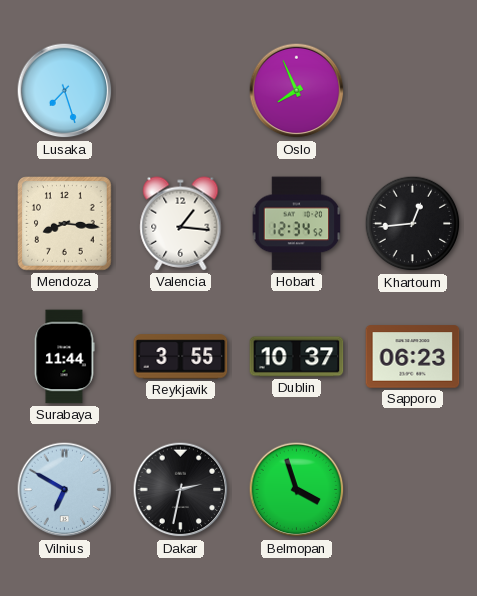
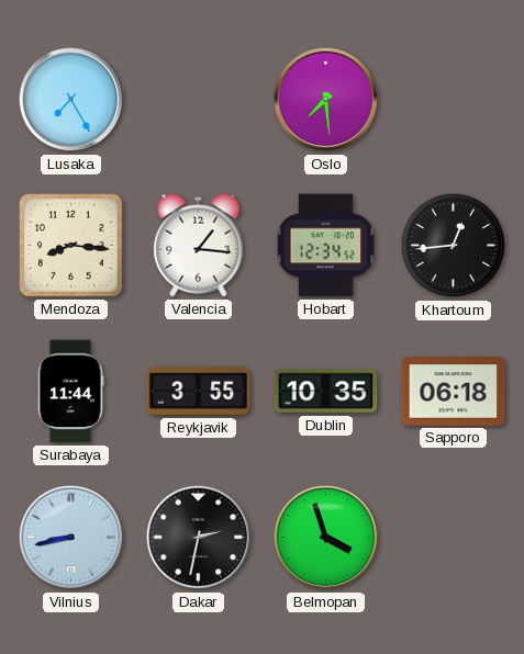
Lusaka: 7:27 -> 7:25 (71, 100)
Oslo: 7:56 -> 7:29 (326, 100)
Dublin: 10:37 -> 10:35 (326, 392)
Sapporo: 06:23 -> 06:18 (454, 392)
Vilnius: 6:50 -> 8:43 (71, 538)
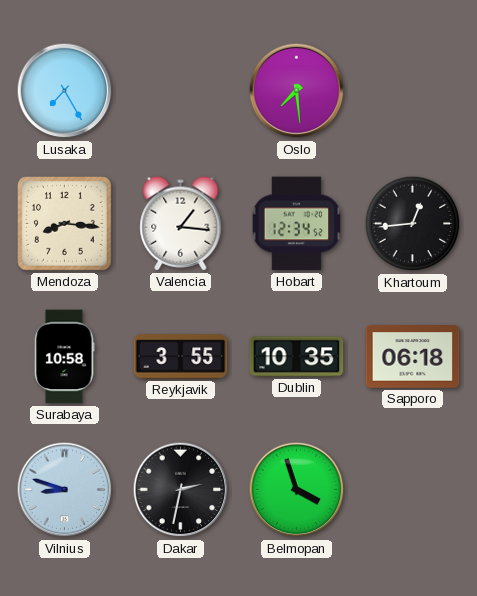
Surabaya: 11:44 -> 10:58 (64, 357)
Vilnius: 8:43 -> 8:48 (65, 490)
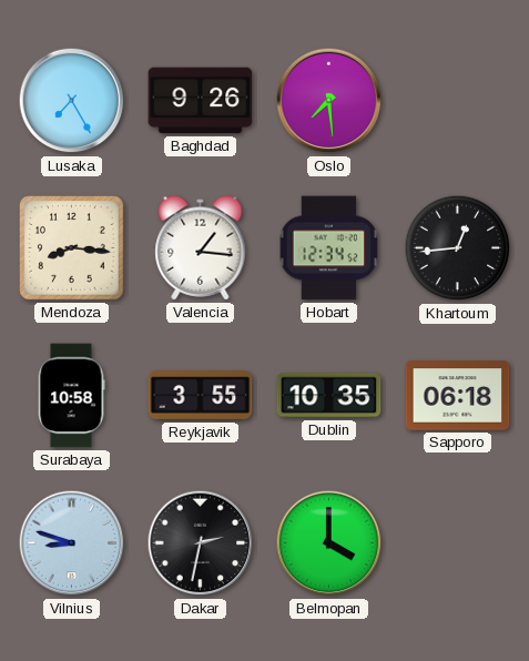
Baghdad: none -> 9:26 (201, 101)
Belmopan: 3:57 -> 4:00 (329, 543)
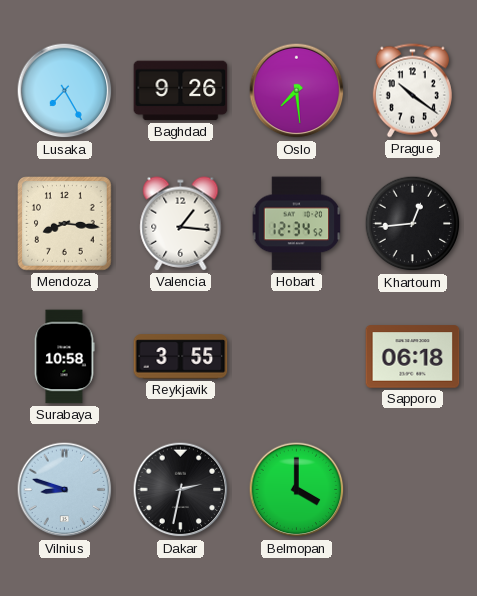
Prague: none -> 10:21 (412, 91)
Dublin: 10:35 -> none (329, 396)
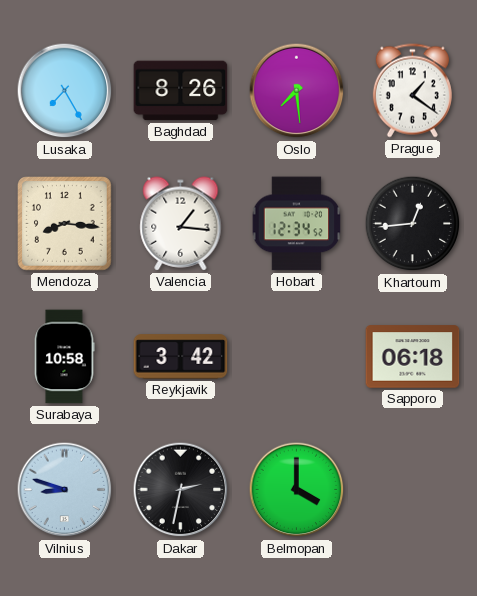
Baghdad: 9:26 -> 8:26 (181, 91)
Prague: 10:21 -> 1:21 (412, 91)
Reykjavik: 3:55 -> 3:42 (181, 357)
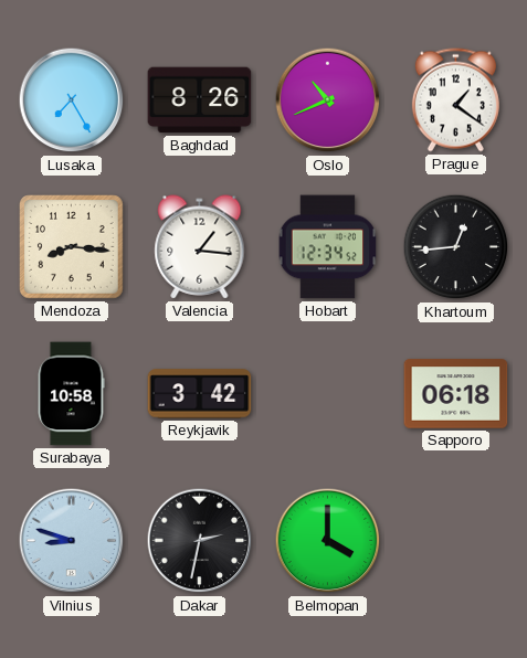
Oslo: 7:29 -> 10:41 (328, 100)
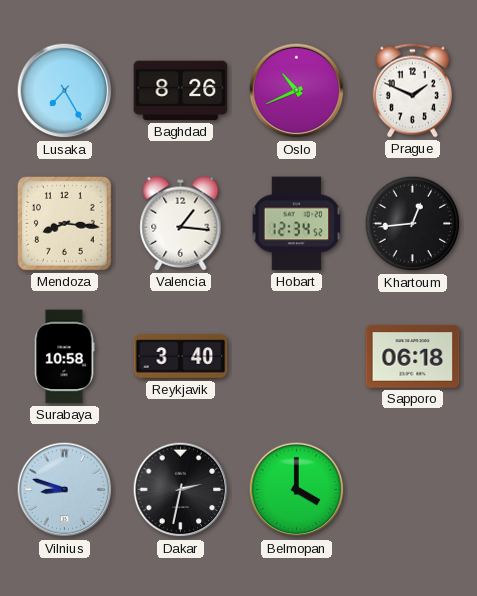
Prague: 1:21 -> 1:49 (412, 91)
Reykjavik: 3:42 -> 3:40 (181, 357)
